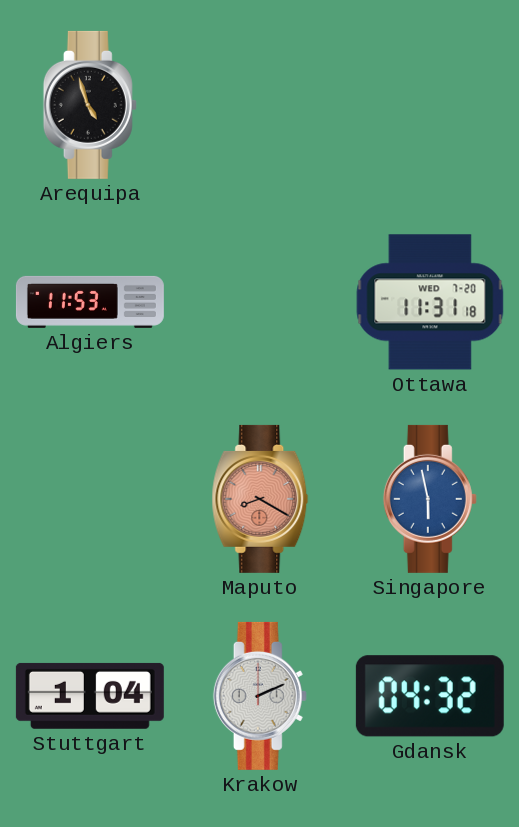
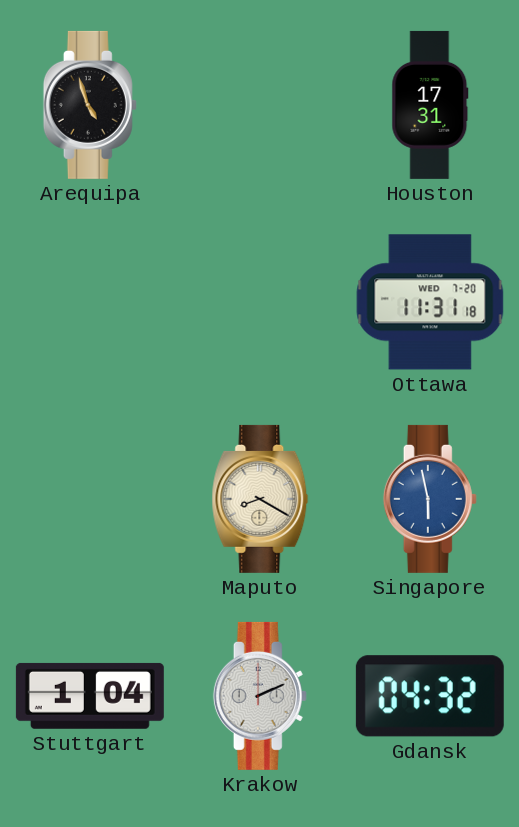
Houston: none -> 17:31 (430, 105)
Algiers: 11:53 -> none (90, 302)
Maputo dial: salmon -> cream (260, 499)
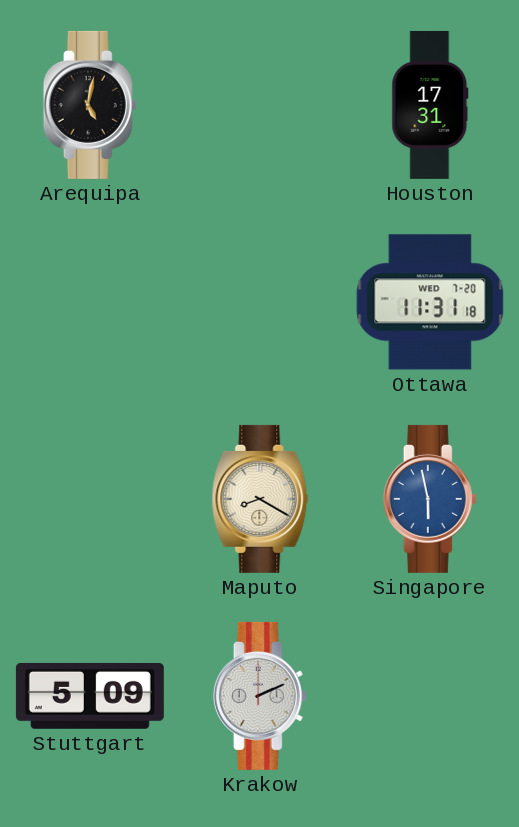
Arequipa: 4:57 -> 5:02 (90, 105)
Stuttgart: 1:04 -> 5:09 (90, 696)
Gdansk: 04:32 -> none (430, 696)
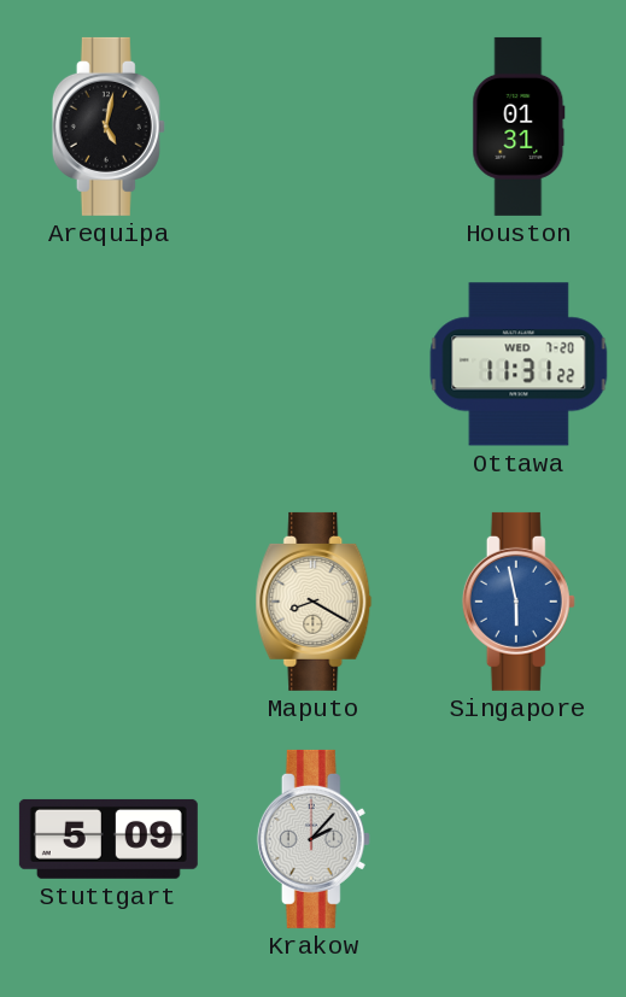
Houston: 17:31 -> 01:31 (519, 127)
Ottawa: 11:31:18 -> 11:31:22 (519, 364)
Krakow: 2:11 -> 2:07 (314, 839)
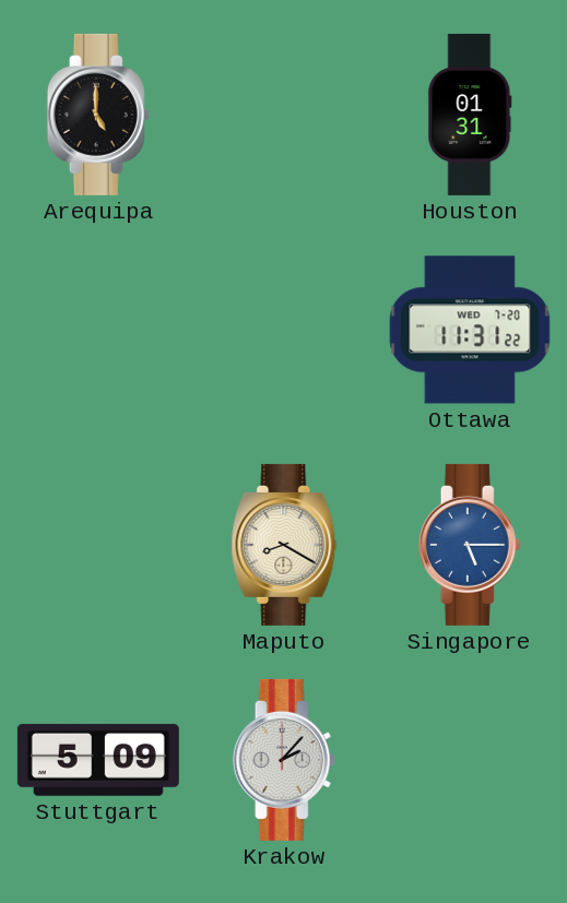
Arequipa: 5:02 -> 5:00 (98, 115)
Singapore: 5:58 -> 5:15 (470, 545)
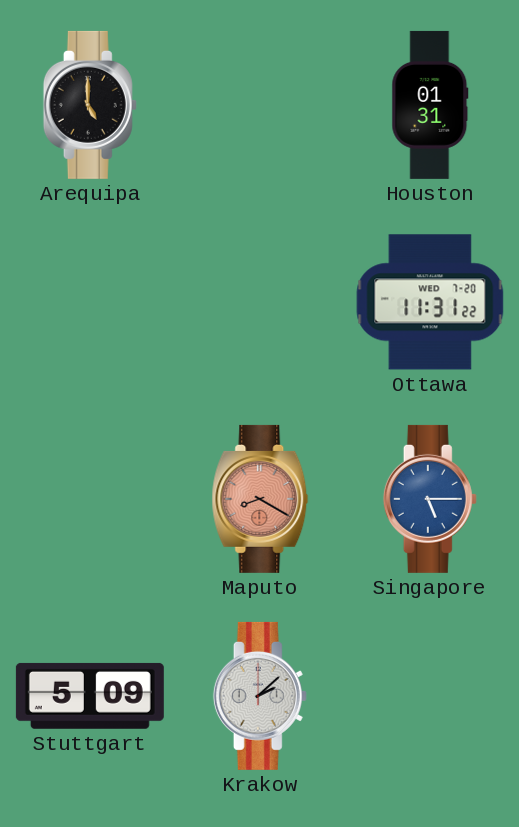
Maputo dial: cream -> salmon (260, 499)
Krakow: 2:07 -> 2:08 (260, 696)
